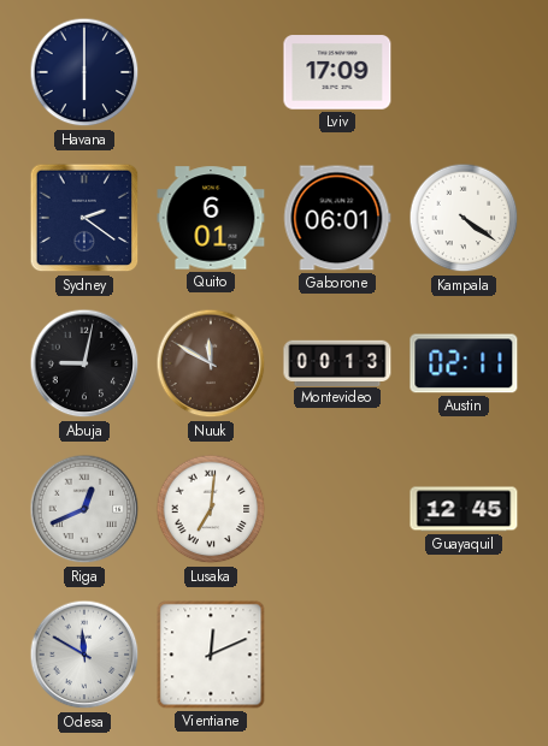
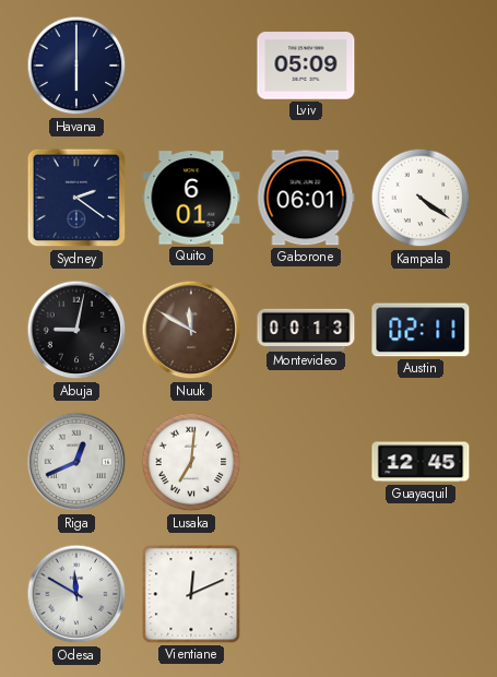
Lviv: 17:09 -> 05:09 (306, 66)
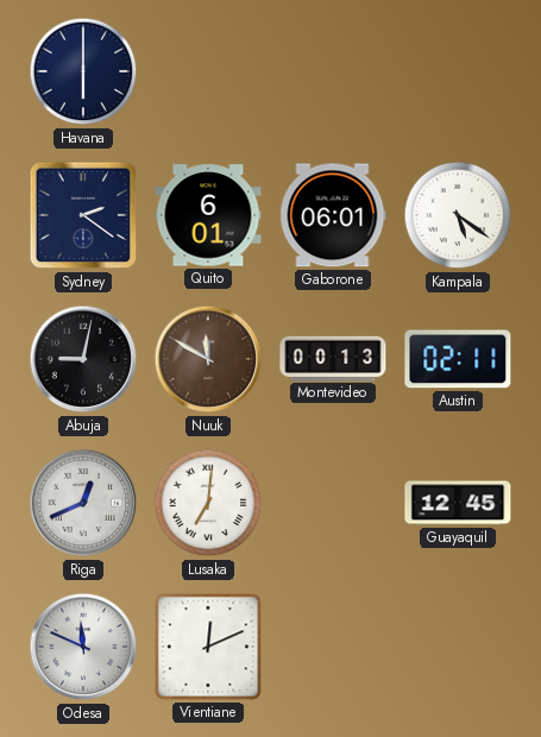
Lviv: 05:09 -> none (306, 66)
Kampala: 4:21 -> 5:21 (458, 215)
Odesa: 11:50 -> 11:49 (83, 647)
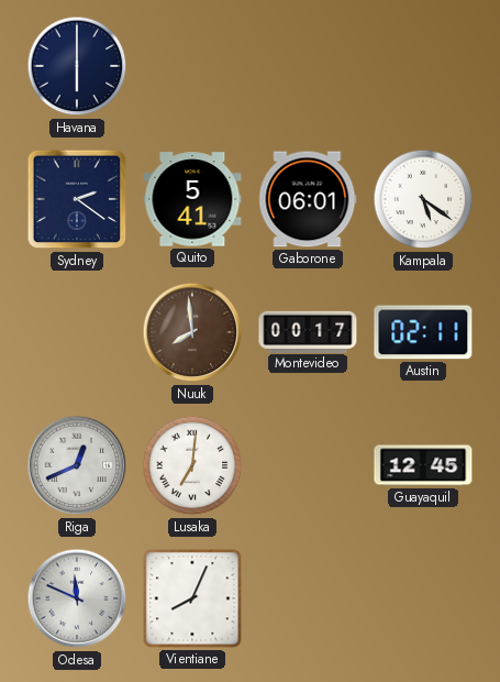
Quito: 6:01 -> 5:41 (192, 199)
Abuja: 9:02 -> none (83, 359)
Nuuk: 11:50 -> 7:59 (192, 332)
Montevideo: 00:13 -> 00:17 (308, 331)
Vientiane: 12:11 -> 8:04 (192, 598)
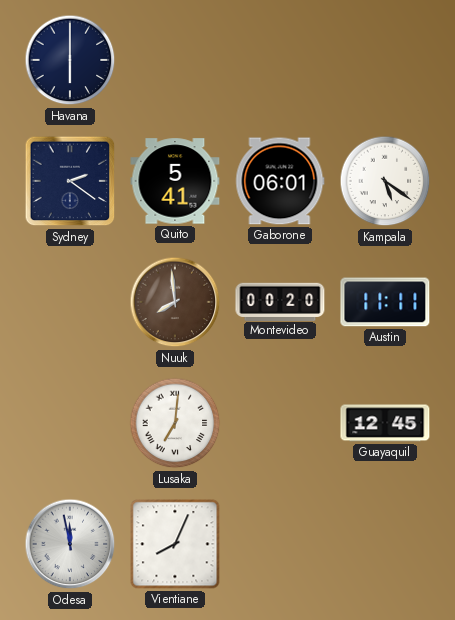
Montevideo: 00:17 -> 00:20 (280, 301)
Austin: 02:11 -> 11:11 (385, 302)
Riga: 12:41 -> none (77, 465)
Odesa: 11:49 -> 11:58 (70, 544)
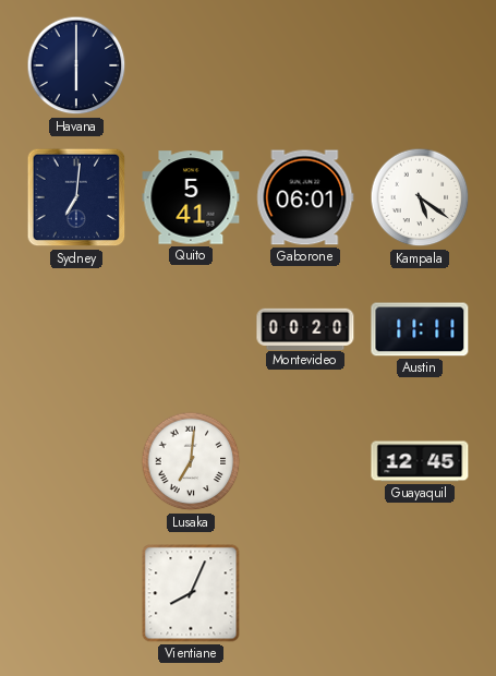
Sydney: 2:21 -> 7:01 (76, 197)
Nuuk: 7:59 -> none (175, 302)
Odesa: 11:58 -> none (70, 544)
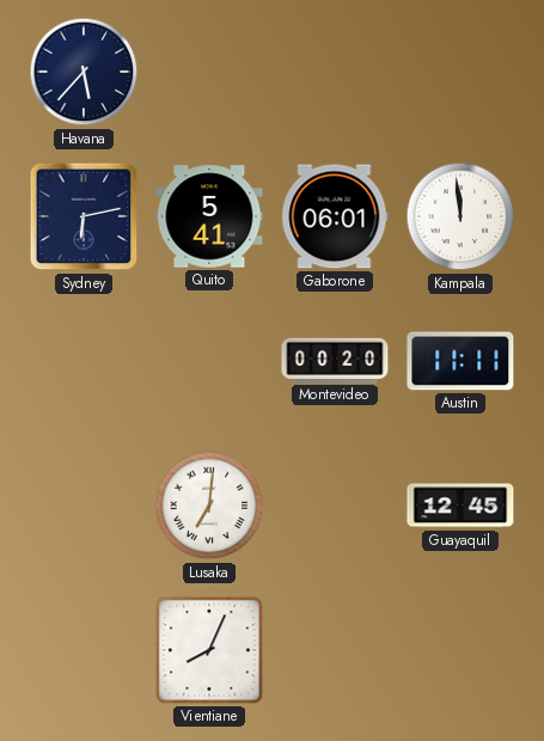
Havana: 6:00 -> 5:37 (84, 72)
Sydney: 7:01 -> 6:13 (84, 216)
Kampala: 5:21 -> 11:59 (460, 216)
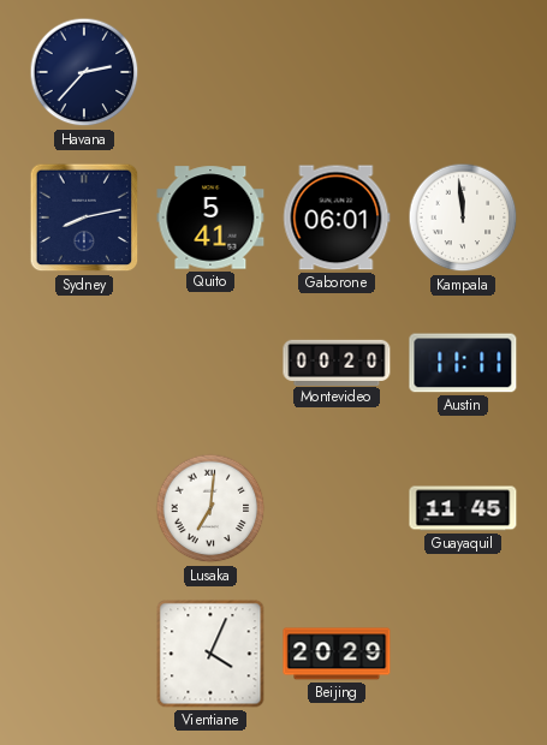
Havana: 5:37 -> 2:37 (84, 72)
Sydney: 6:13 -> 8:13 (84, 217)
Guayaquil: 12:45 -> 11:45 (463, 508)
Vientiane: 8:04 -> 4:04 (210, 654)
Beijing: none -> 20:29 (337, 654)
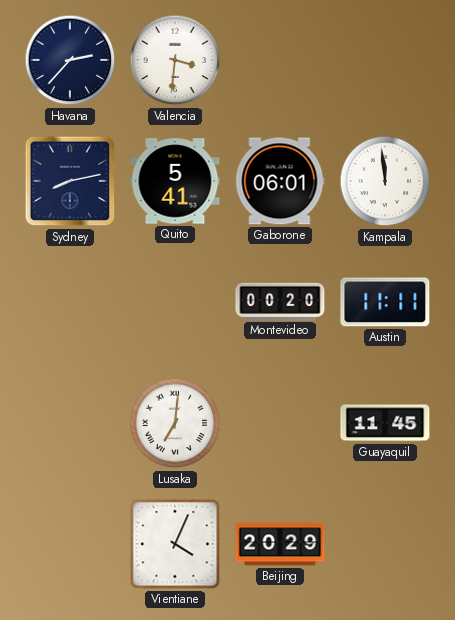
Valencia: none -> 3:31 (175, 60)
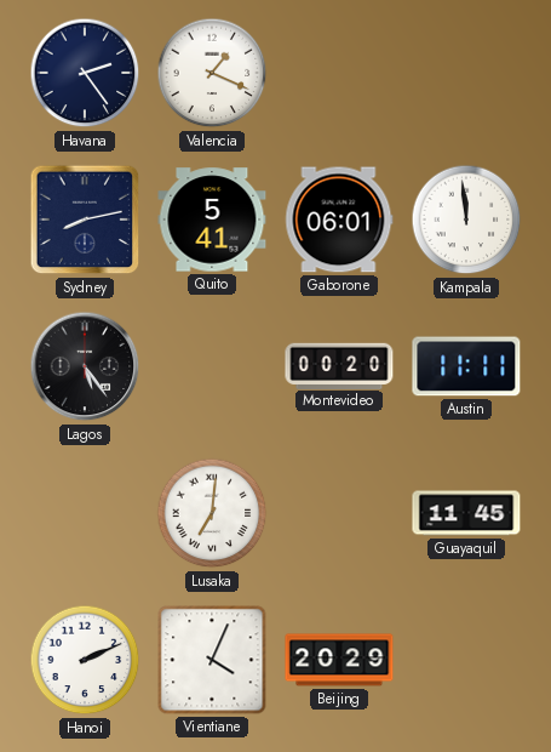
Havana: 2:37 -> 2:24 (85, 73)
Valencia: 3:31 -> 1:19 (212, 73)
Lagos: none -> 5:24 (85, 366)
Hanoi: none -> 2:11 (85, 660)
